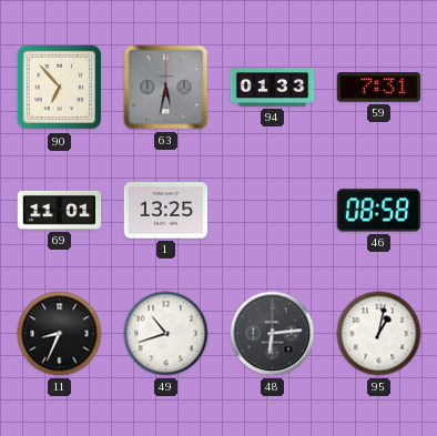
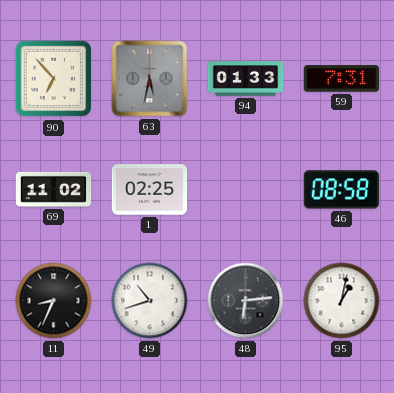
69: 11:01 -> 11:02 (54, 189)
1: 13:25 -> 02:25 (150, 190)
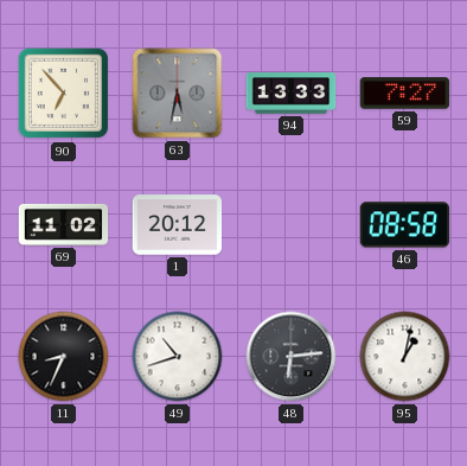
94: 01:33 -> 13:33 (292, 94)
59: 7:31 -> 7:27 (405, 94)
1: 02:25 -> 20:12 (178, 225)
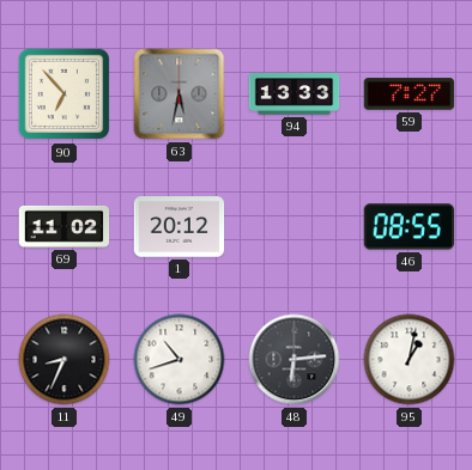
46: 08:58 -> 08:55 (410, 227)
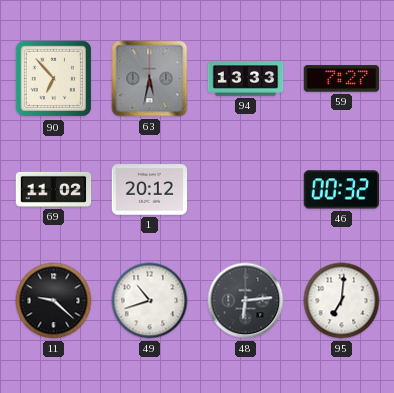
46: 08:55 -> 00:32 (342, 190)
11: 8:34 -> 9:22 (54, 301)
95: 1:02 -> 7:01 (342, 301)
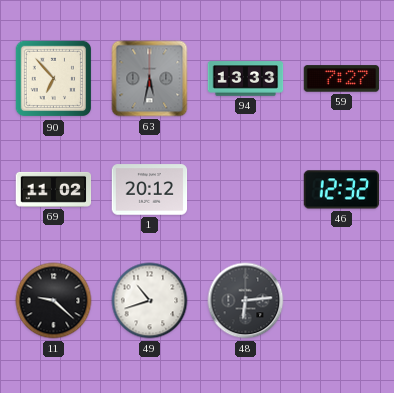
46: 00:32 -> 12:32 (342, 190)
95: 7:01 -> none (342, 301)
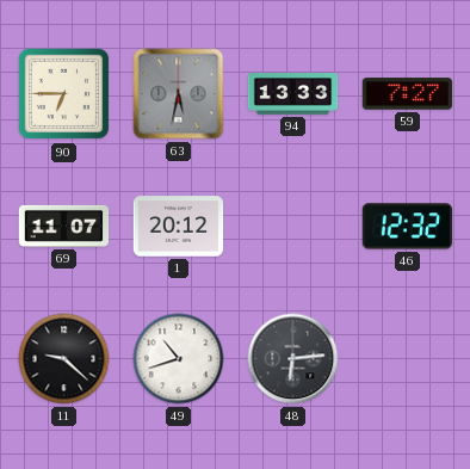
90: 6:53 -> 6:45 (64, 94)
69: 11:02 -> 11:07 (64, 226)
